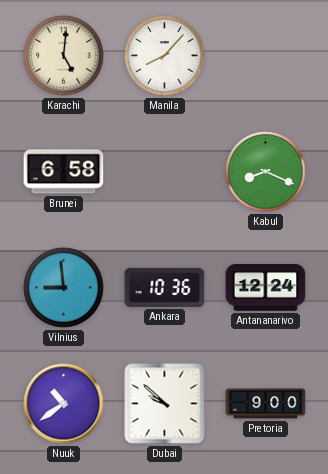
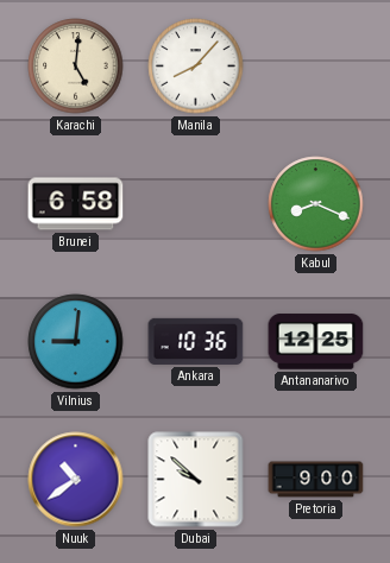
Vilnius: 8:59 -> 9:01 (76, 342)
Antananarivo: 12:24 -> 12:25 (316, 342)
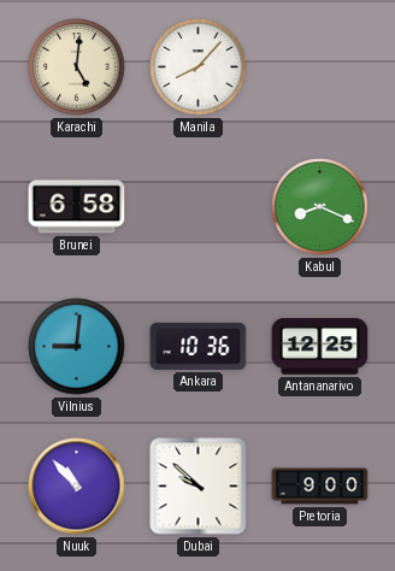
Nuuk: 10:39 -> 10:53 (77, 487)
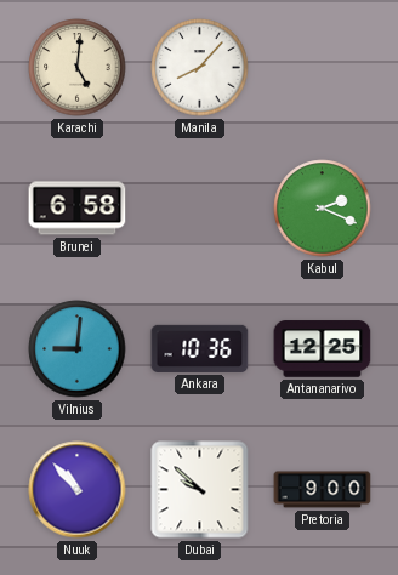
Kabul: 8:19 -> 2:19 (323, 209)
